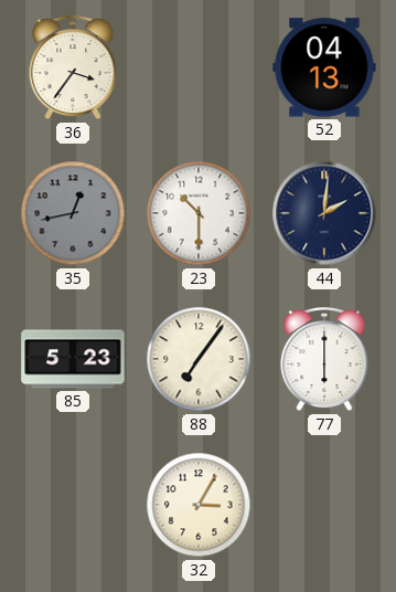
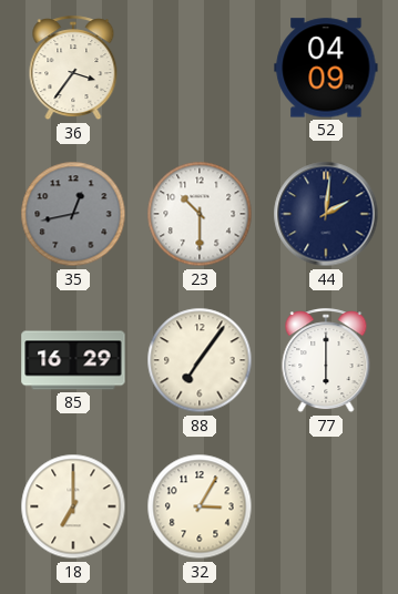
52: 04:13 -> 04:09 (326, 68)
85: 5:23 -> 16:29 (73, 360)
18: none -> 7:00 (73, 506)
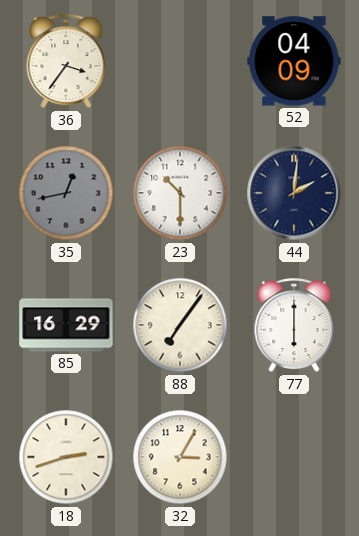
18: 7:00 -> 2:42 (66, 457)
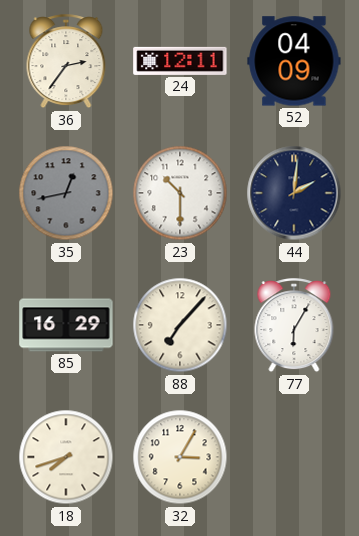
36: 3:36 -> 2:36 (66, 62)
24: none -> 12:11 (180, 61)
88: 7:06 -> 7:07 (180, 325)
77: 6:00 -> 6:05 (294, 326)
18: 2:42 -> 7:42 (66, 457)
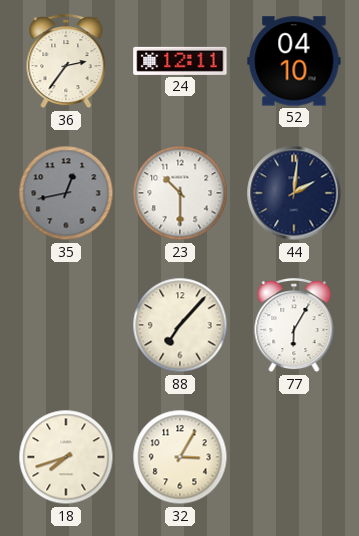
52: 04:09 -> 04:10 (294, 61)
85: 16:29 -> none (66, 325)
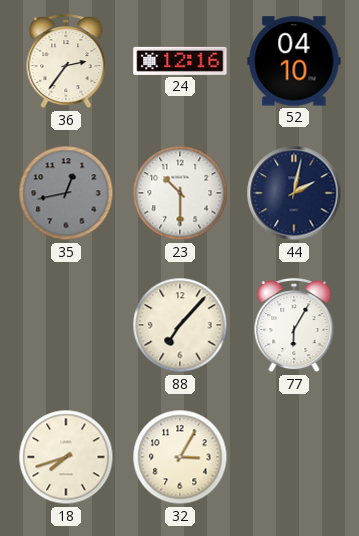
24: 12:11 -> 12:16 (180, 61)
44: 2:01 -> 2:02 (294, 193)
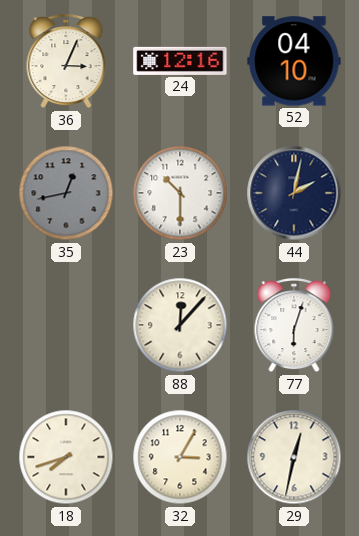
36: 2:36 -> 3:04 (66, 62)
88: 7:07 -> 12:07 (180, 325)
77: 6:05 -> 6:03 (294, 326)
29: none -> 12:32 (294, 457)
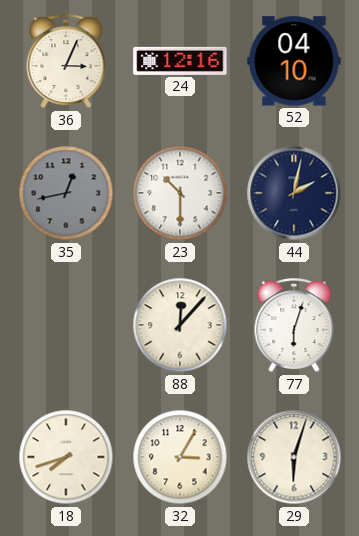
29: 12:32 -> 6:03 (294, 457)
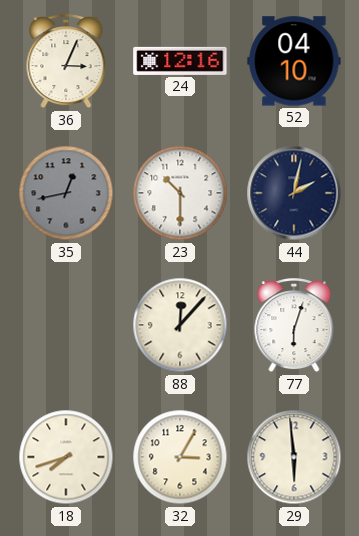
29: 6:03 -> 5:59 (294, 457)
